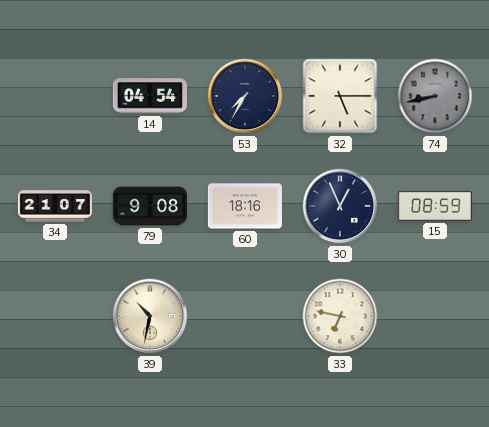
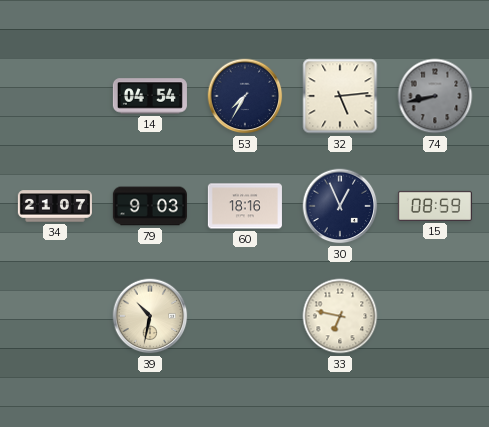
32: 5:15 -> 5:14 (340, 96)
79: 9:08 -> 9:03 (150, 206)
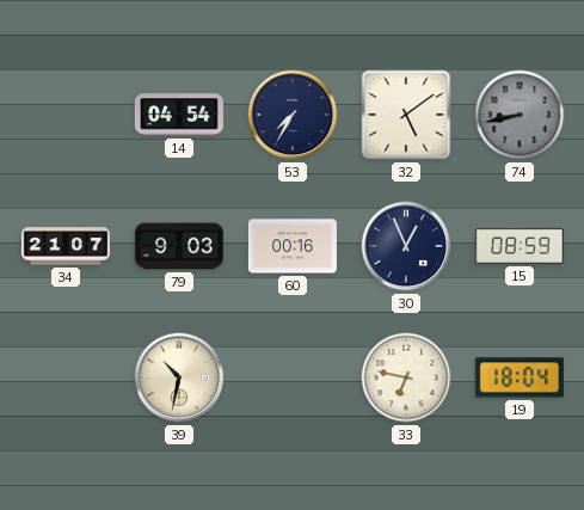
32: 5:14 -> 5:09 (406, 115)
60: 18:16 -> 00:16 (293, 246)
19: none -> 18:04 (520, 377)
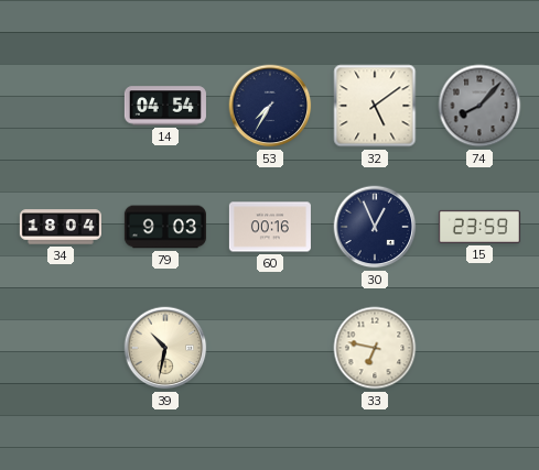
74: 8:43 -> 8:07 (479, 106)
34: 21:07 -> 18:04 (61, 227)
15: 08:59 -> 23:59 (479, 227)
19: 18:04 -> none (520, 377)
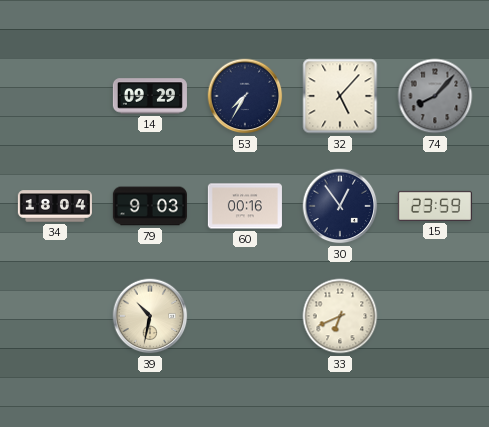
14: 04:54 -> 09:29 (150, 96)
32: 5:09 -> 5:07 (340, 96)
30: 12:56 -> 12:54 (340, 206)
33: 6:47 -> 6:41 (340, 316)
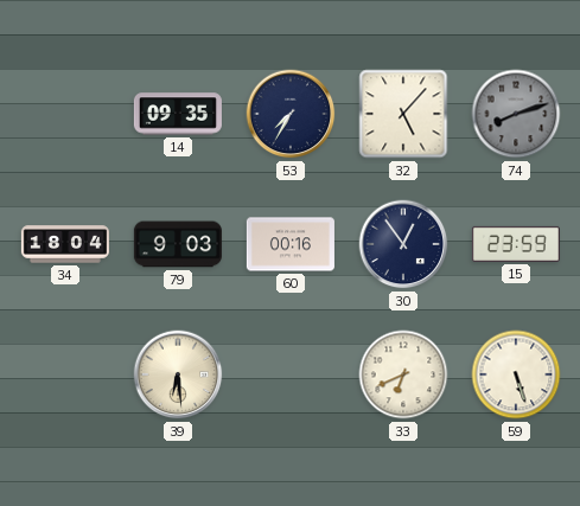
14: 09:29 -> 09:35 (178, 114)
74: 8:07 -> 8:12 (516, 114)
39: 10:32 -> 6:29 (178, 374)
59: none -> 5:27 (516, 374)
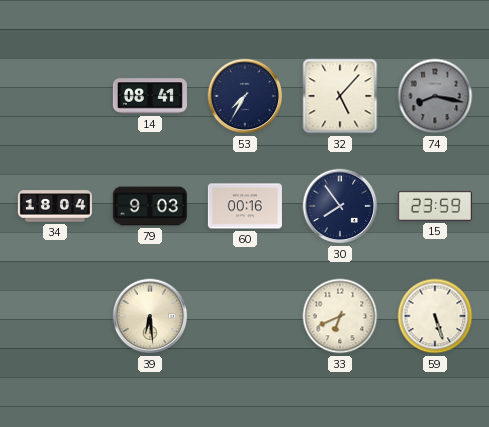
14: 09:35 -> 08:41 (150, 96)
74: 8:12 -> 8:17 (435, 96)
30: 12:54 -> 7:54 (340, 206)
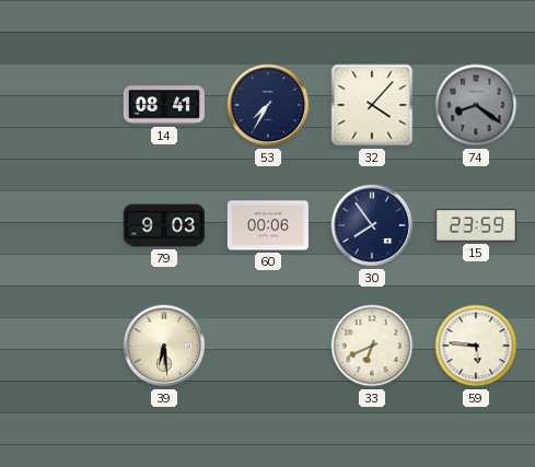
32: 5:07 -> 4:07 (372, 105)
74: 8:17 -> 8:21 (476, 105)
34: 18:04 -> none (55, 206)
60: 00:16 -> 00:06 (268, 225)
59: 5:27 -> 5:46 (476, 346)
